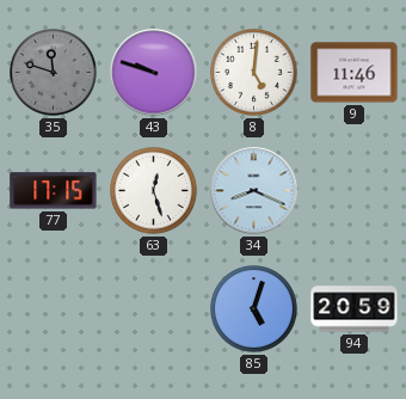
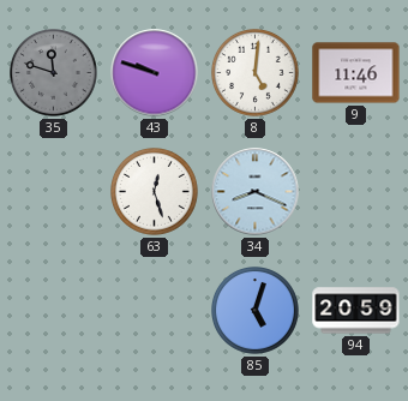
77: 17:15 -> none (54, 191)
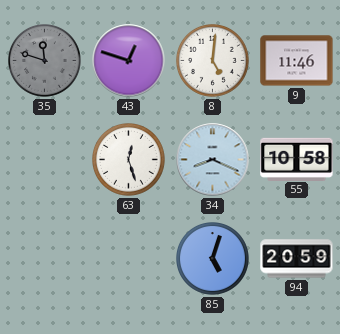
43: 9:48 -> 12:48 (129, 61)
55: none -> 10:58 (297, 159)
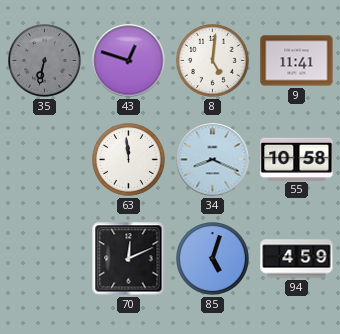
35: 11:48 -> 6:32 (45, 61)
9: 11:46 -> 11:41 (297, 61)
63: 12:27 -> 11:59 (129, 160)
70: none -> 12:11 (129, 259)
94: 20:59 -> 4:59 (297, 259)
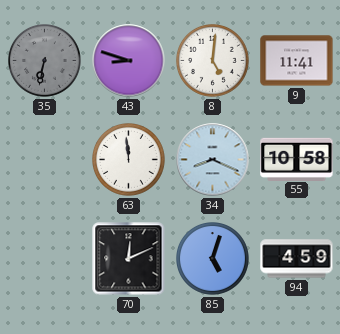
43: 12:48 -> 8:48 (129, 61)
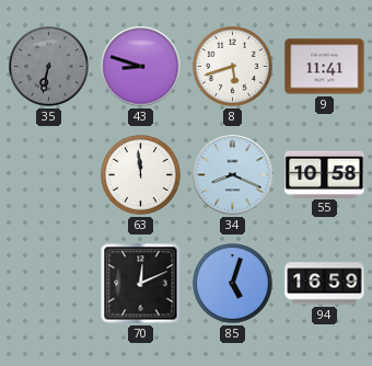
8: 5:01 -> 5:42 (233, 67)
94: 4:59 -> 16:59 (325, 284)
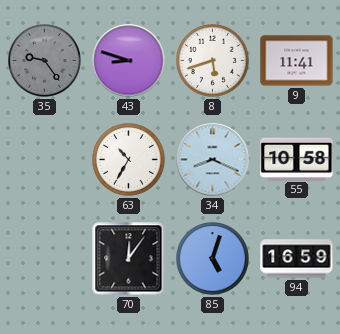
35: 6:32 -> 9:24 (45, 61)
63: 11:59 -> 10:35 (129, 160)
70: 12:11 -> 12:06 (129, 259)
